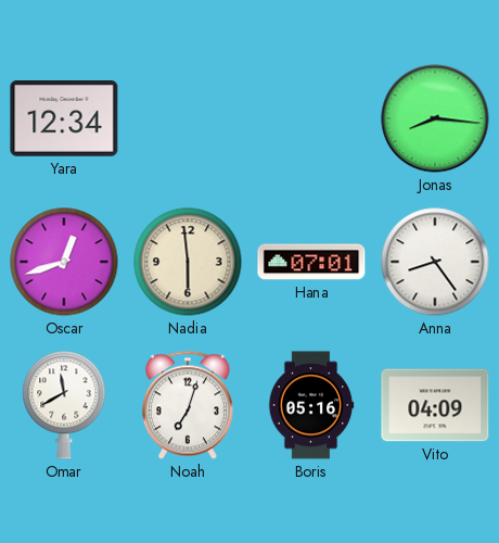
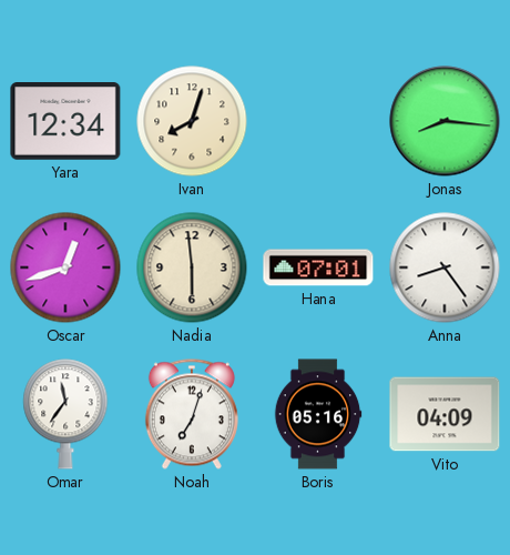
Ivan: none -> 8:03 (192, 121)
Omar: 11:40 -> 11:36 (65, 414)
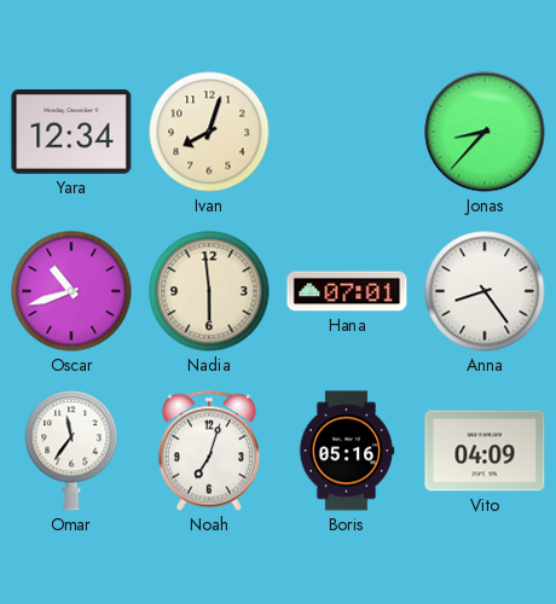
Jonas: 8:16 -> 8:37 (485, 132)
Oscar: 12:42 -> 10:42 (71, 291)
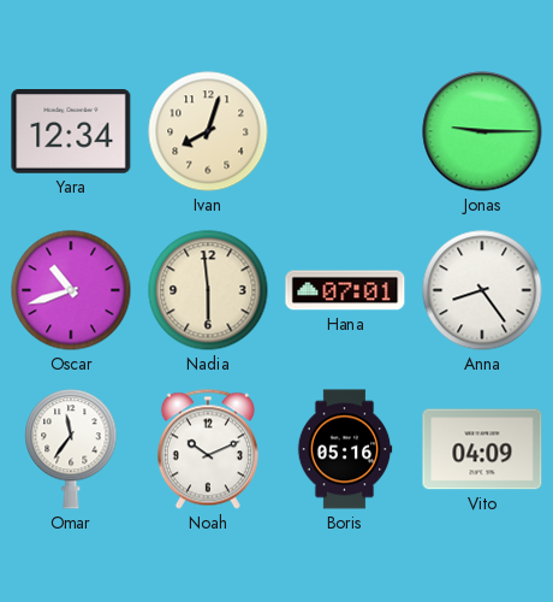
Jonas: 8:37 -> 9:15 (482, 131)
Noah: 7:03 -> 10:11 (208, 449)
